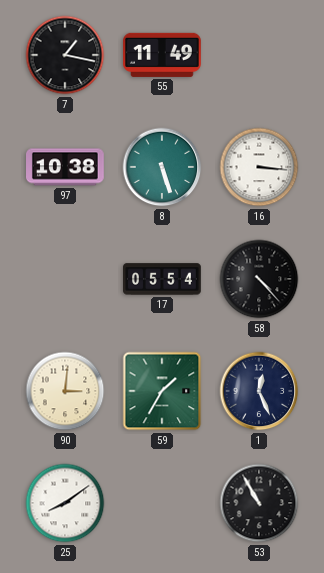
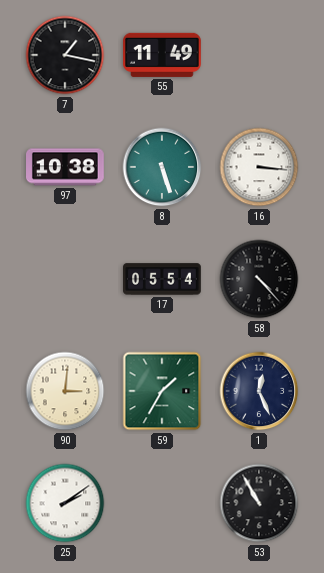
25: 8:09 -> 2:09 (65, 503)
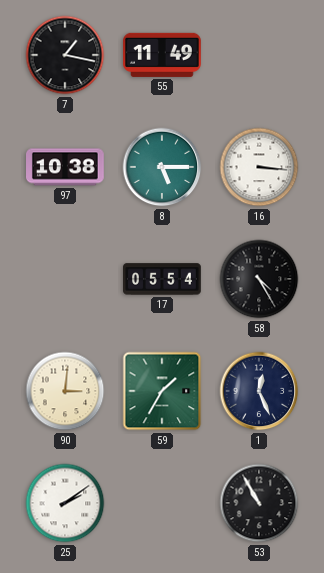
8: 5:27 -> 5:15 (162, 167)
58: 4:23 -> 4:25 (259, 279)
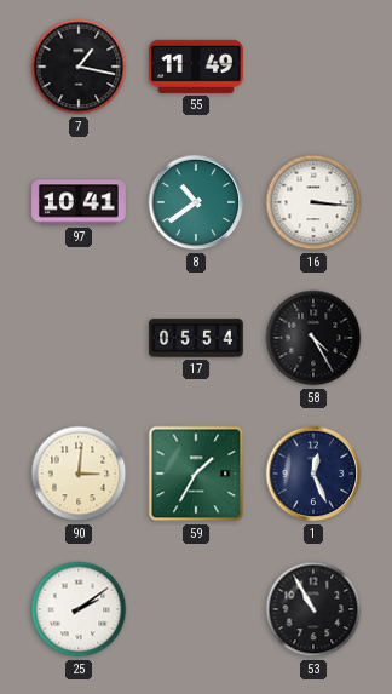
97: 10:38 -> 10:41 (80, 202)
8: 5:15 -> 10:39 (196, 202)
